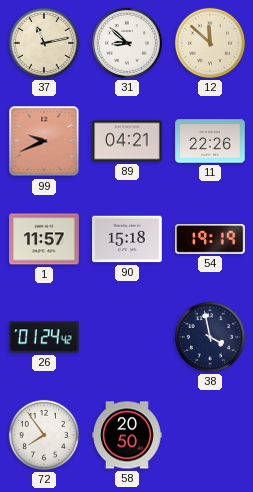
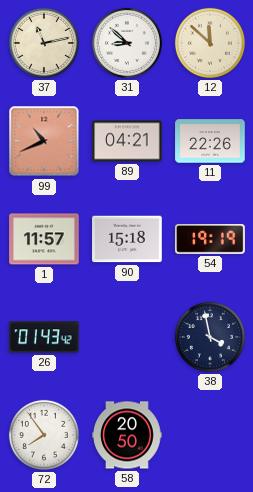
99: 9:41 -> 10:41 (44, 141)
26: 01:24 -> 01:43 (44, 337)
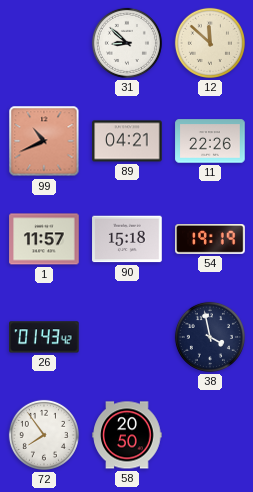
37: 11:13 -> none (44, 43)
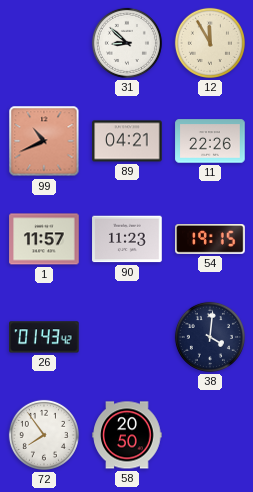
12: 11:52 -> 11:55 (210, 43)
90: 15:18 -> 11:23 (127, 239)
54: 19:19 -> 19:15 (210, 240)
38: 3:58 -> 4:01 (210, 337)
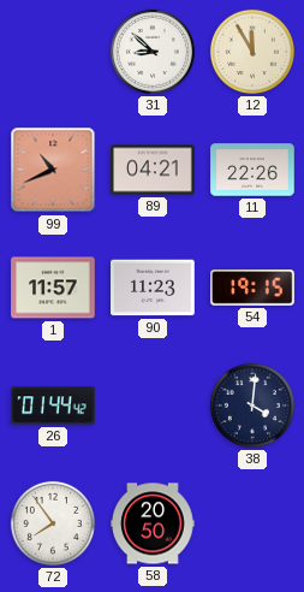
26: 01:43 -> 01:44 (53, 405)
